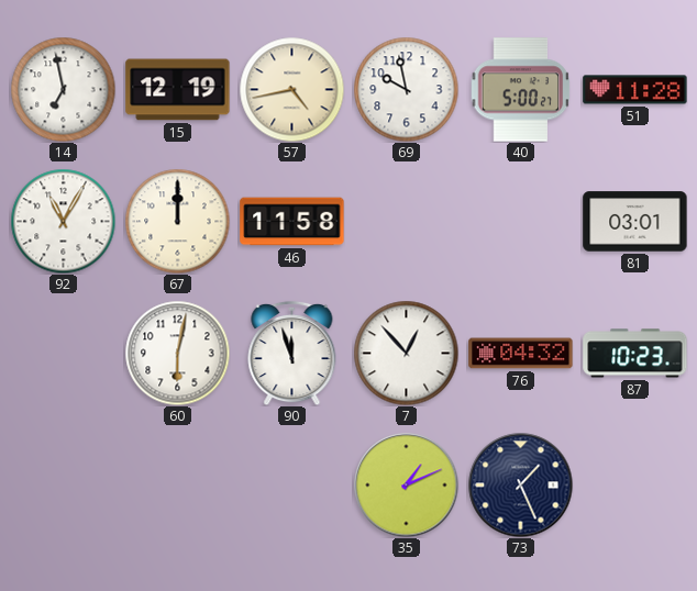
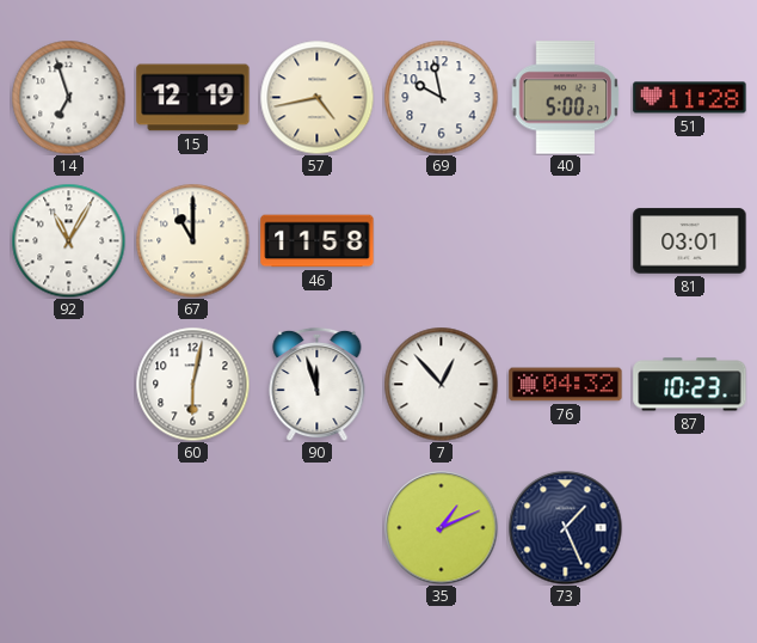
14: 6:58 -> 6:57 (68, 97)
67: 12:00 -> 11:00 (192, 240)
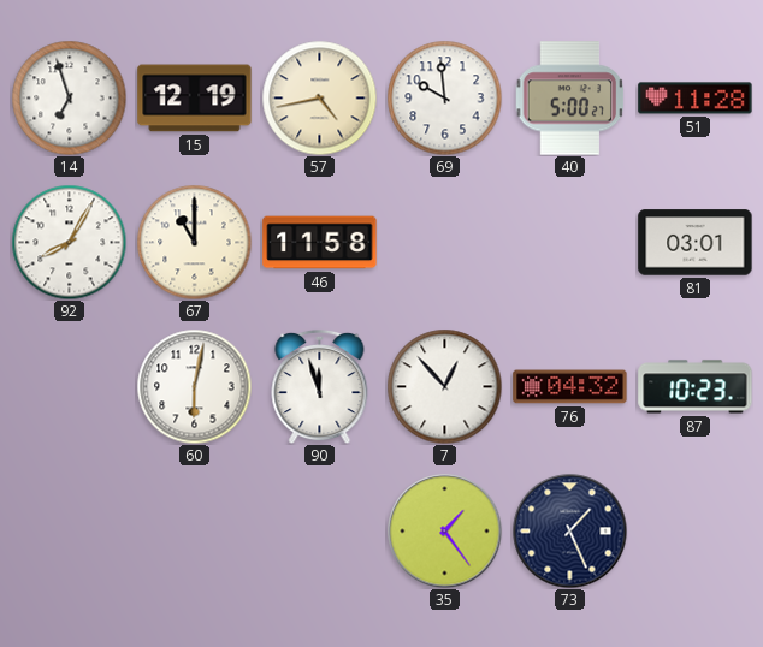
69: 9:58 -> 9:59 (444, 97)
92: 11:05 -> 8:05 (69, 242)
35: 1:11 -> 1:24 (444, 530)
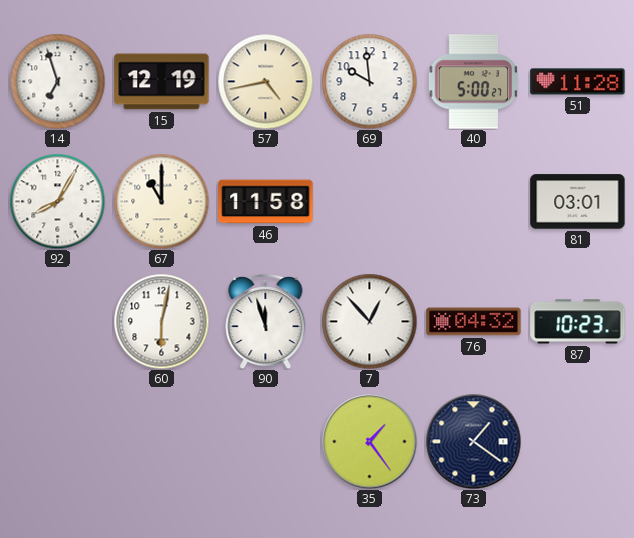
73: 1:26 -> 1:21 (473, 441)
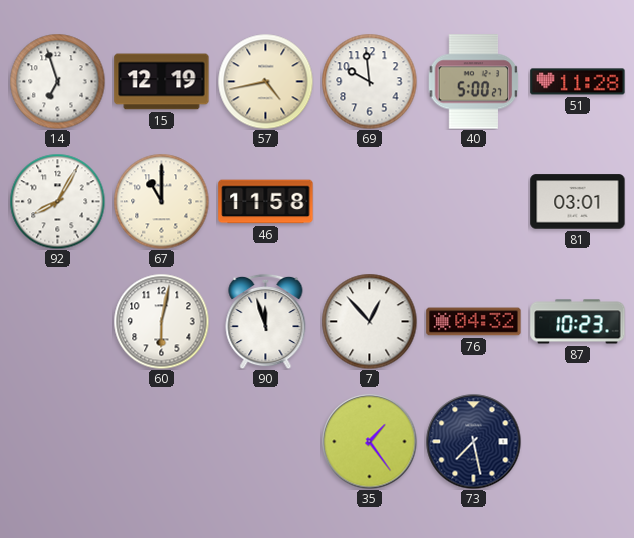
73: 1:21 -> 7:28 (473, 441)
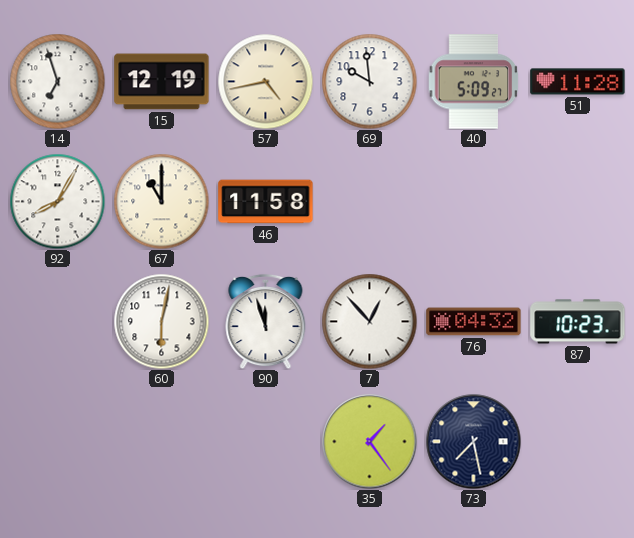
40: 5:00 -> 5:09 (474, 82)
81: 03:01 -> none (578, 202)
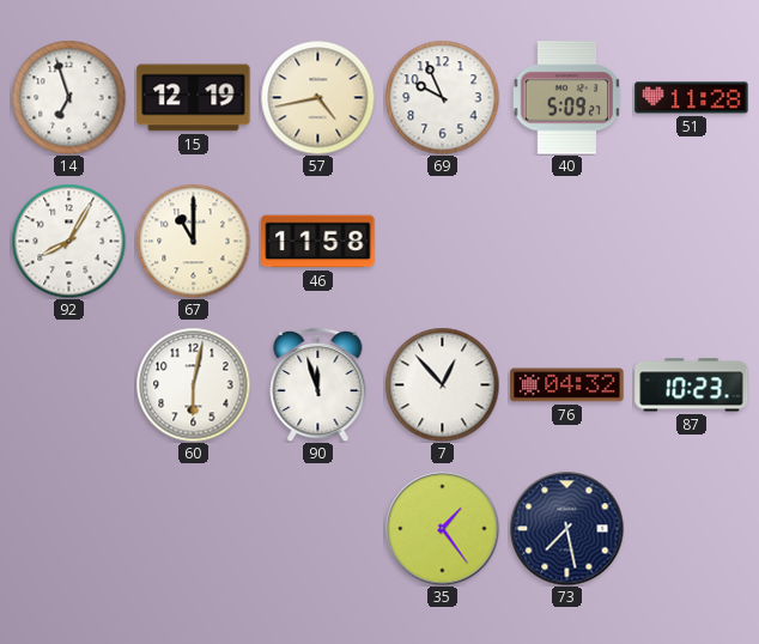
69: 9:59 -> 9:56 (442, 97)
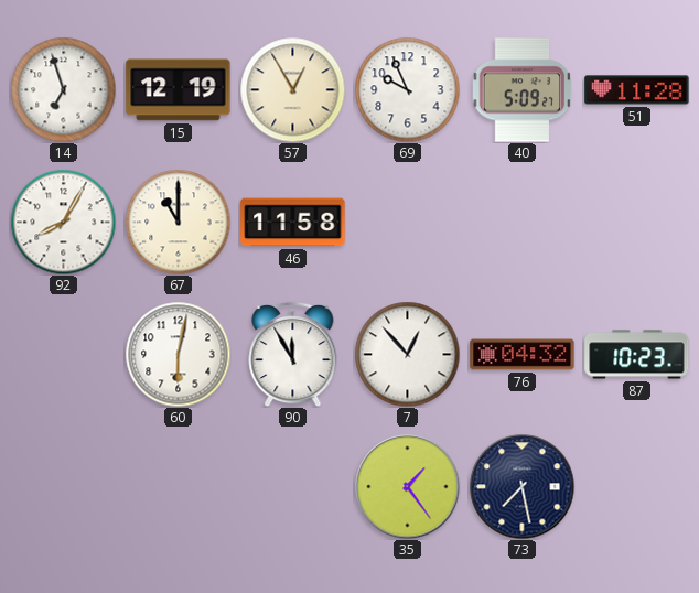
57: 4:43 -> 12:55 (292, 89)
90: 11:57 -> 11:55 (293, 354)
